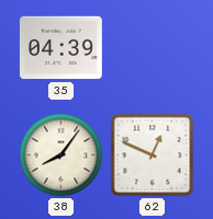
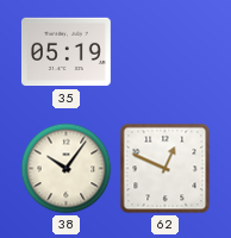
35: 04:39 -> 05:19 (65, 52)
38: 8:06 -> 10:06 (67, 169)
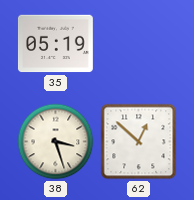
38: 10:06 -> 3:27 (56, 142)
62: 12:49 -> 12:52 (139, 142)
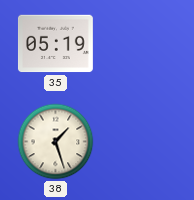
38: 3:27 -> 1:27 (56, 142)
62: 12:52 -> none (139, 142)
